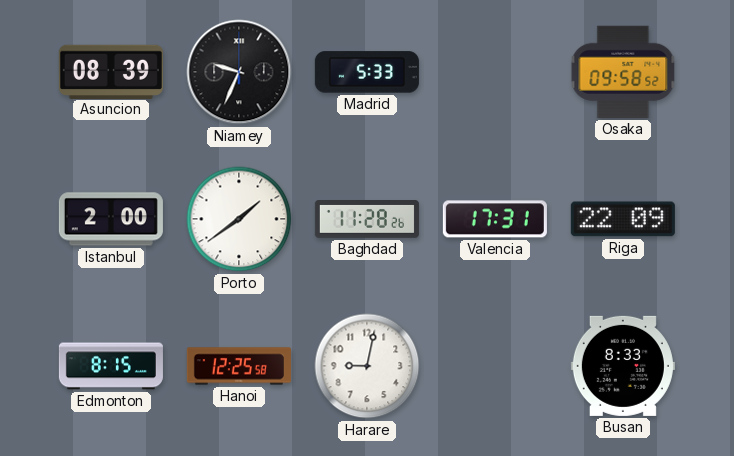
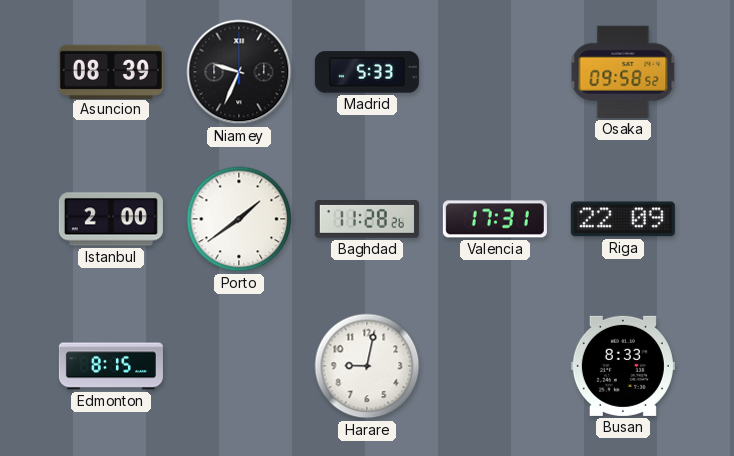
Hanoi: 12:25 -> none (239, 366)
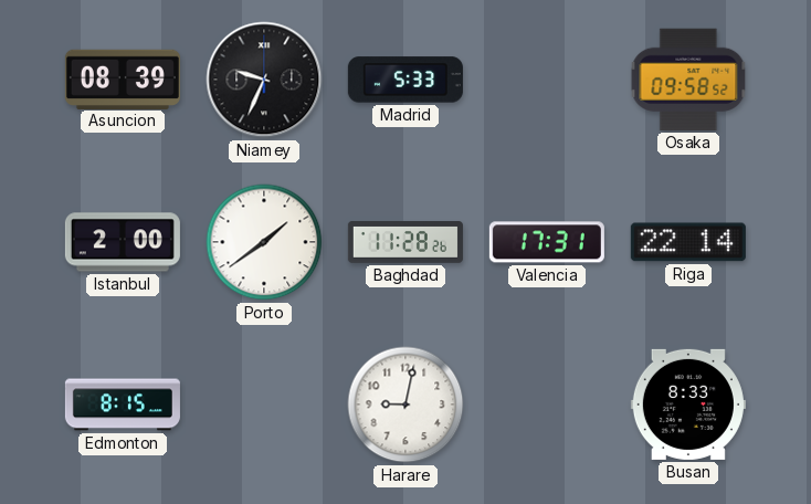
Riga: 22:09 -> 22:14 (688, 242)
